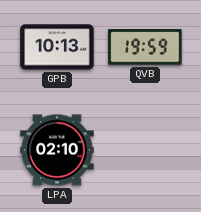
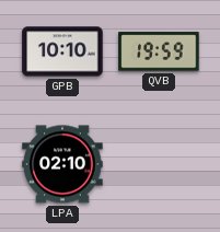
GPB: 10:13 -> 10:10 (62, 51)
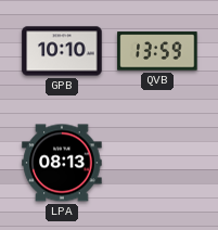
QVB: 19:59 -> 13:59 (157, 51)
LPA: 02:10 -> 08:13 (62, 163)
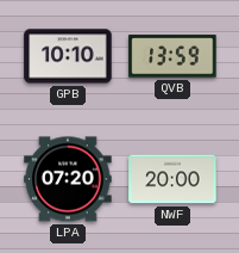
LPA: 08:13 -> 07:20 (68, 179)
NWF: none -> 20:00 (172, 179)
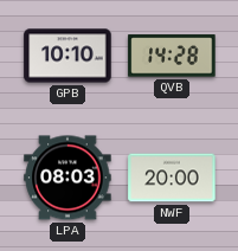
QVB: 13:59 -> 14:28 (172, 56)
LPA: 07:20 -> 08:03 (67, 178)
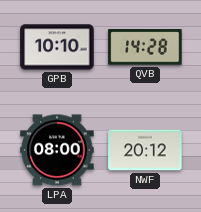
LPA: 08:03 -> 08:00 (57, 150)
NWF: 20:00 -> 20:12 (145, 150)
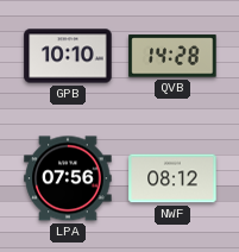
LPA: 08:00 -> 07:56 (68, 178)
NWF: 20:12 -> 08:12 (172, 178)
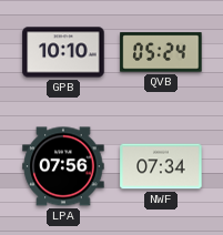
QVB: 14:28 -> 05:24 (161, 52)
NWF: 08:12 -> 07:34 (161, 166)
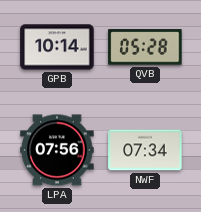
GPB: 10:10 -> 10:14 (57, 47)
QVB: 05:24 -> 05:28 (145, 47)
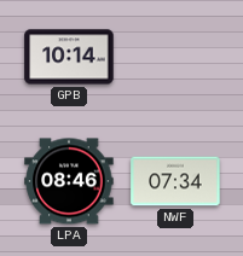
QVB: 05:28 -> none (145, 47)
LPA: 07:56 -> 08:46 (69, 181)
